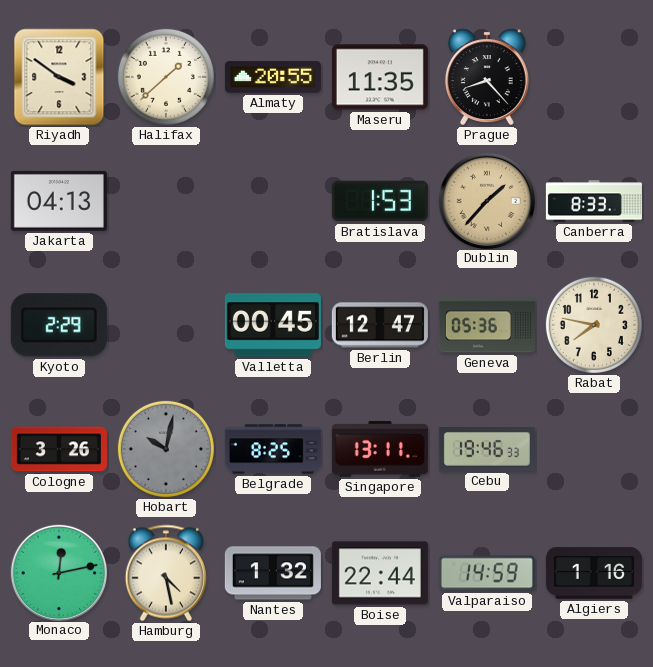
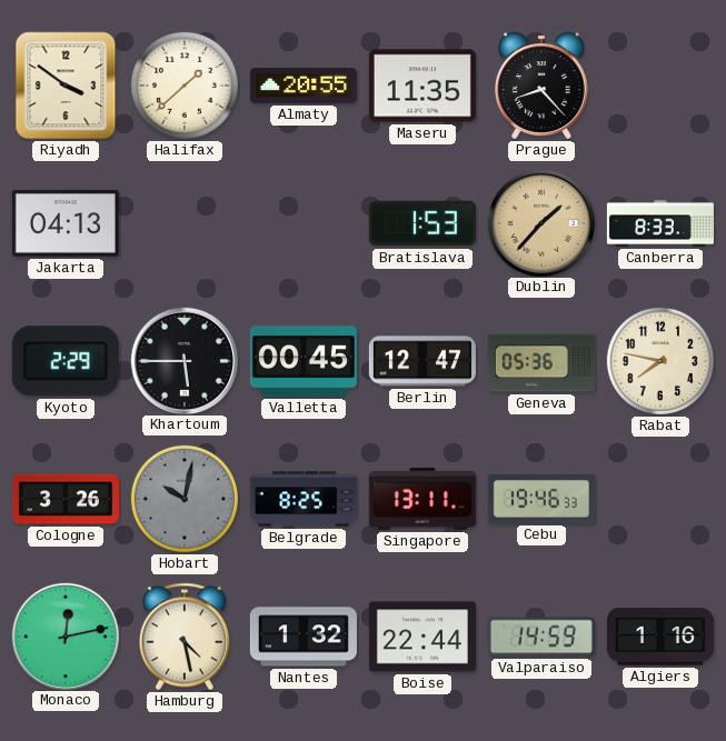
Khartoum: none -> 5:45 (183, 360)
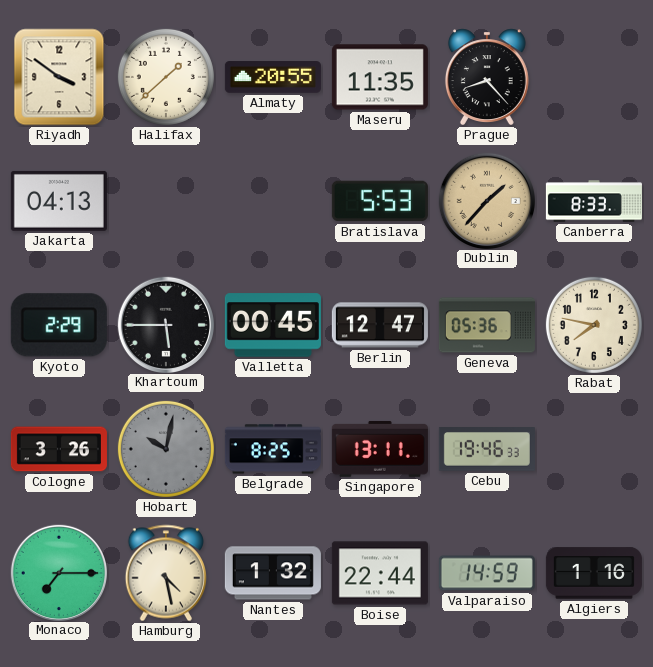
Bratislava: 1:53 -> 5:53 (380, 201)
Monaco: 12:13 -> 7:15 (58, 572)
